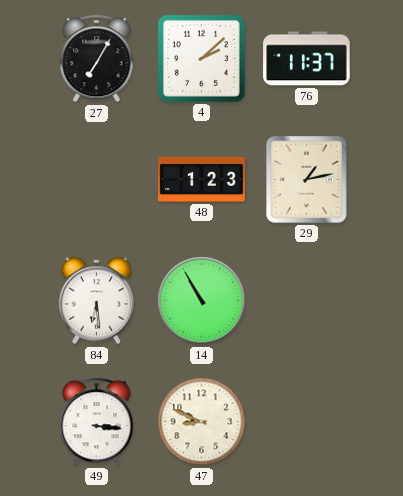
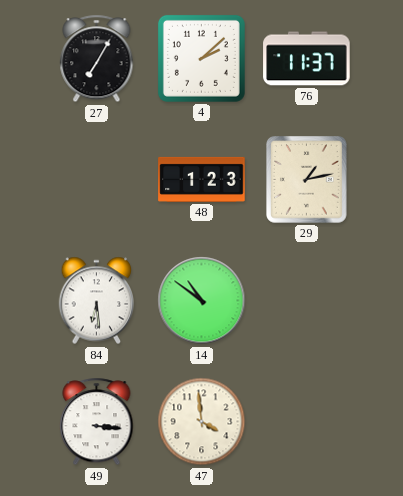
14: 10:55 -> 10:51 (202, 301)
47: 8:49 -> 3:59 (202, 422)
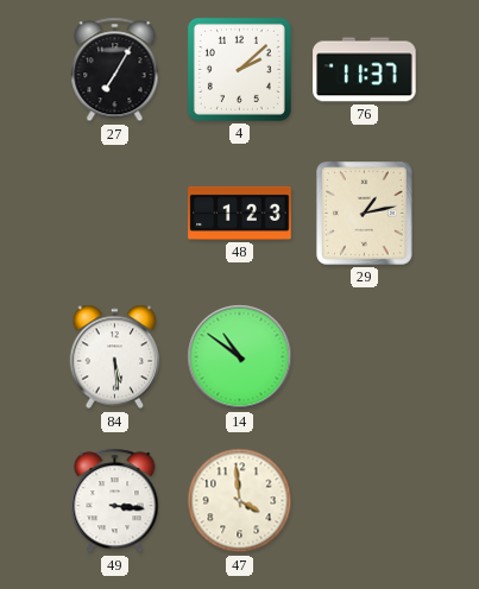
84: 6:29 -> 5:29 (115, 357)
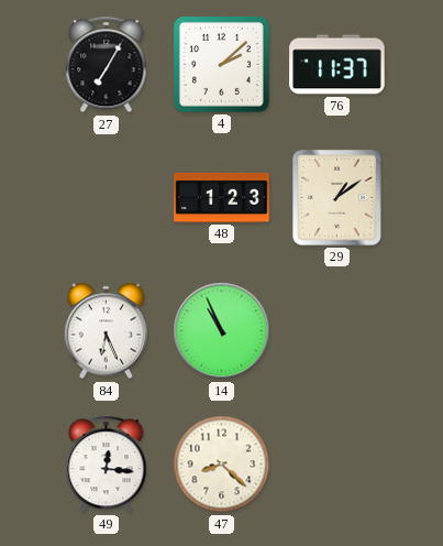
29: 1:13 -> 1:09 (337, 198)
84: 5:29 -> 6:26 (107, 331)
14: 10:51 -> 10:56 (222, 331)
49: 3:16 -> 12:16 (107, 465)
47: 3:59 -> 8:22 (222, 465)
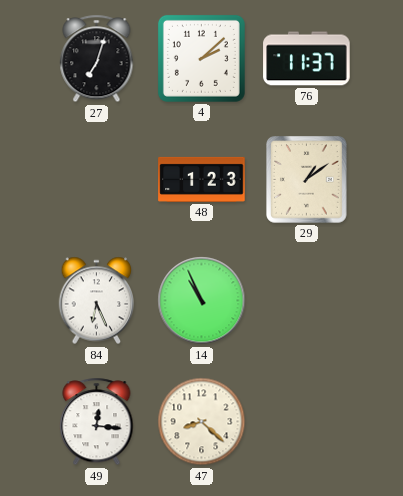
27: 7:05 -> 7:03 (97, 59)
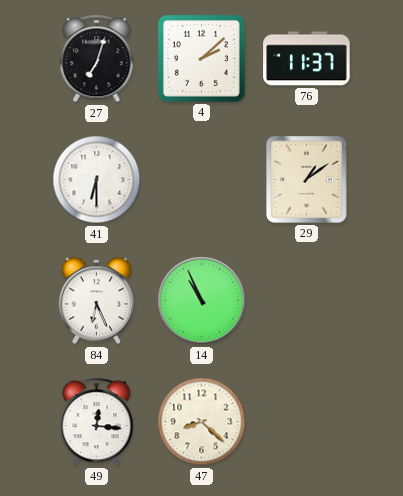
41: none -> 6:30 (97, 180)
48: 1:23 -> none (202, 179)
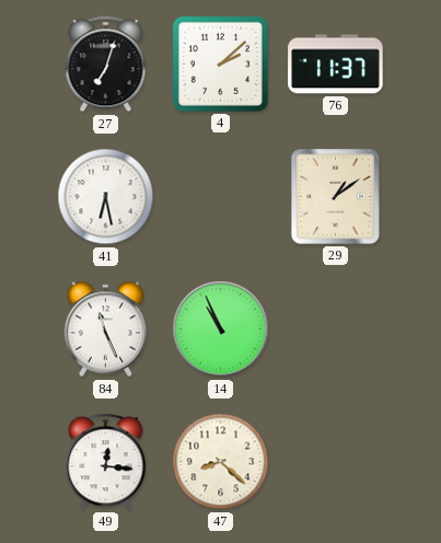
41: 6:30 -> 6:28 (106, 197)
84: 6:26 -> 11:26 (106, 330)
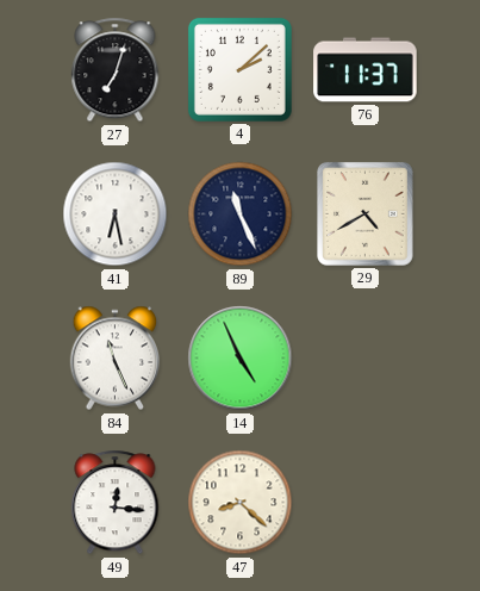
89: none -> 11:26 (241, 214)
29: 1:09 -> 4:40 (366, 214)
14: 10:56 -> 4:56 (241, 359)
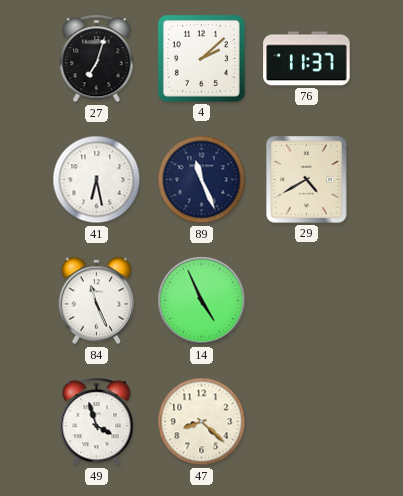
49: 12:16 -> 3:57 (97, 422)
